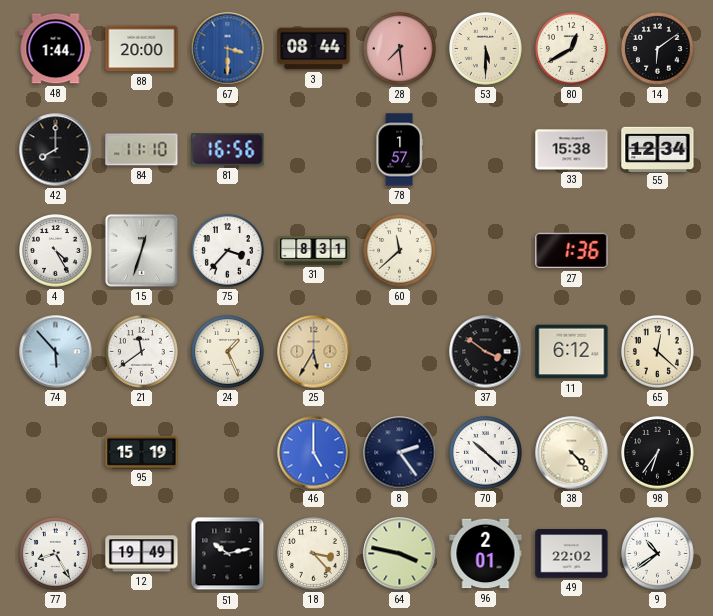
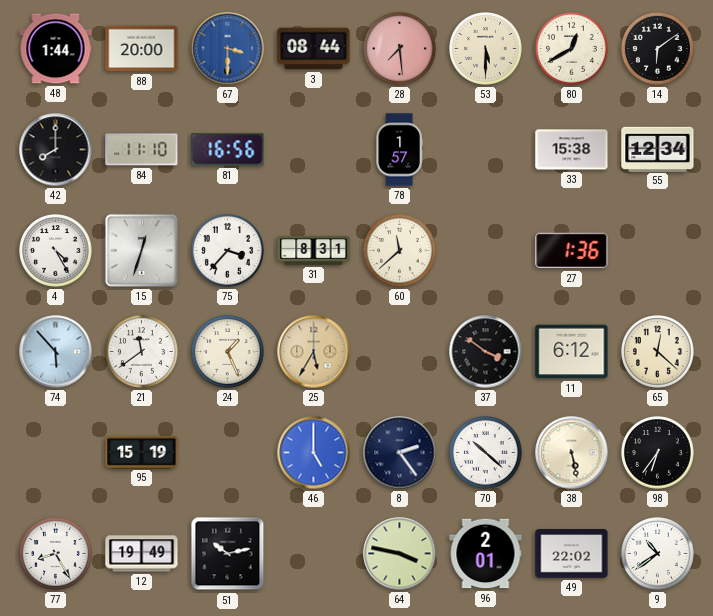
38: 4:23 -> 5:28 (572, 453)
18: 3:23 -> none (314, 554)
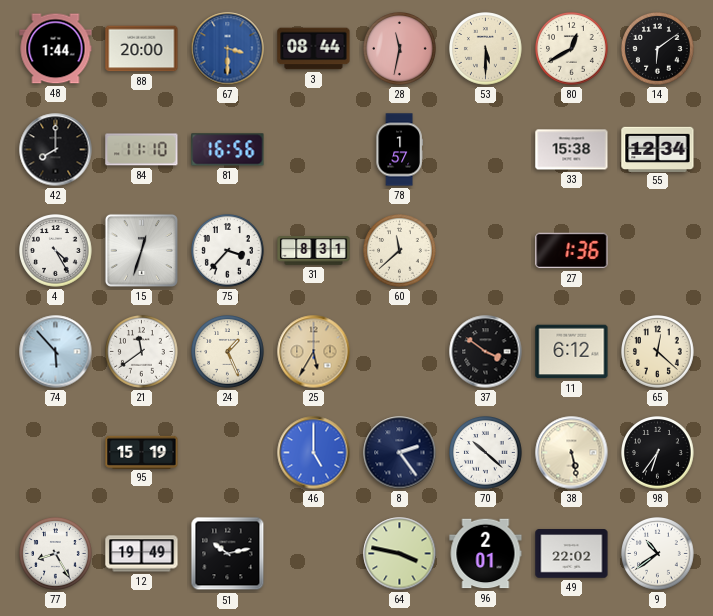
28: 7:29 -> 11:32 (400, 49)
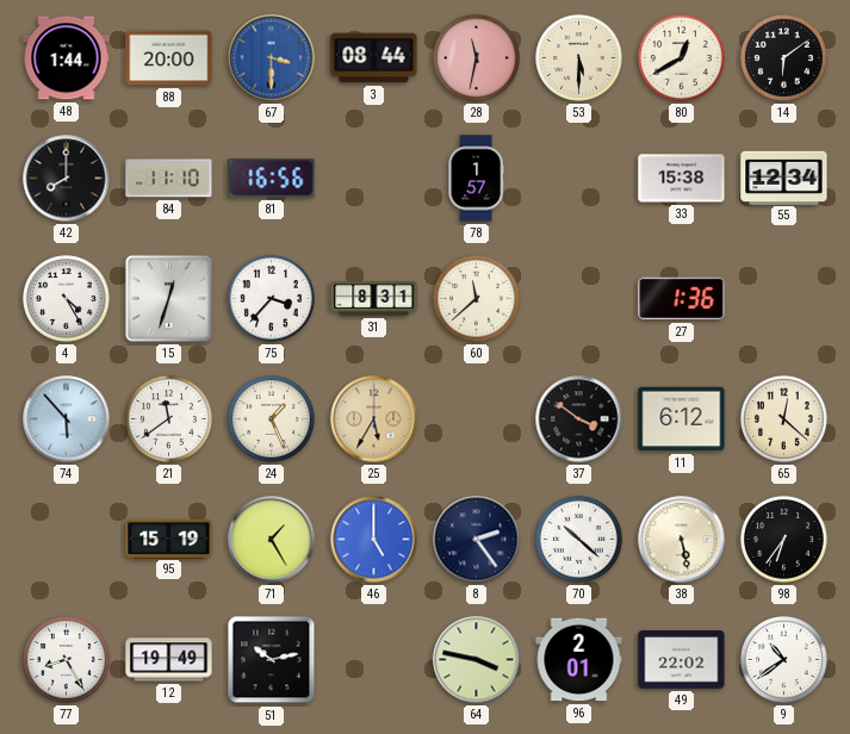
71: none -> 1:25 (272, 540)
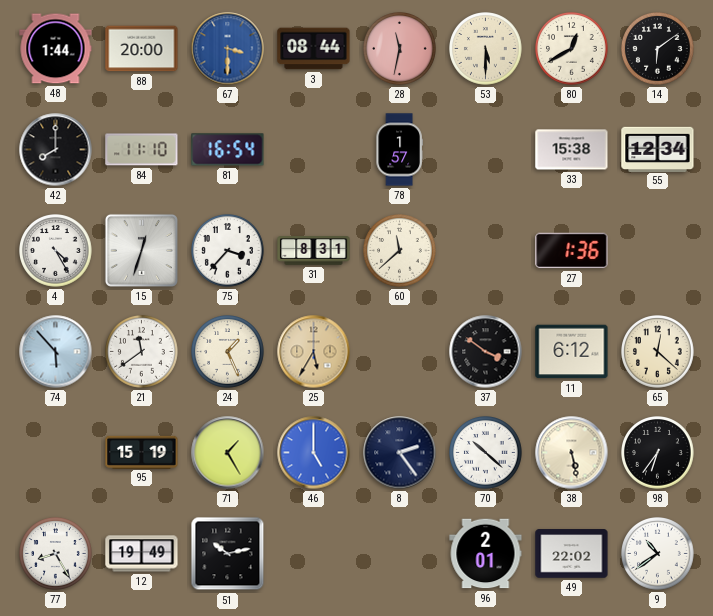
81: 16:56 -> 16:54 (228, 150)
64: 3:47 -> none (477, 660)
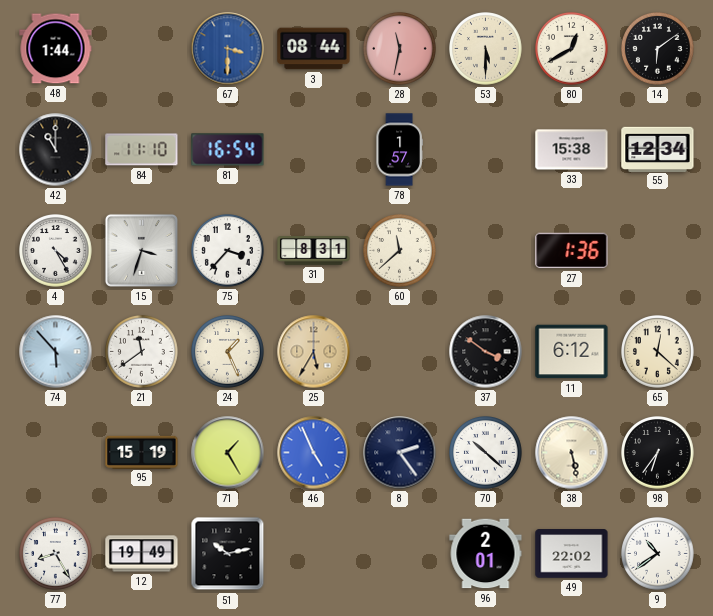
88: 20:00 -> none (142, 49)
42: 8:00 -> 11:00 (56, 150)
15: 12:33 -> 3:33 (141, 250)
46: 5:00 -> 4:56 (314, 453)
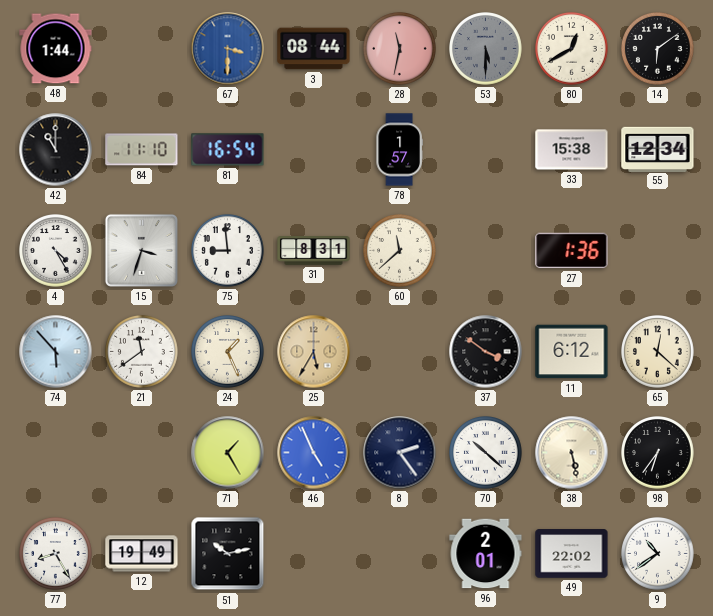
53 dial: cream -> grey (486, 49)
75: 3:37 -> 8:59 (228, 251)
95: 15:19 -> none (142, 452)
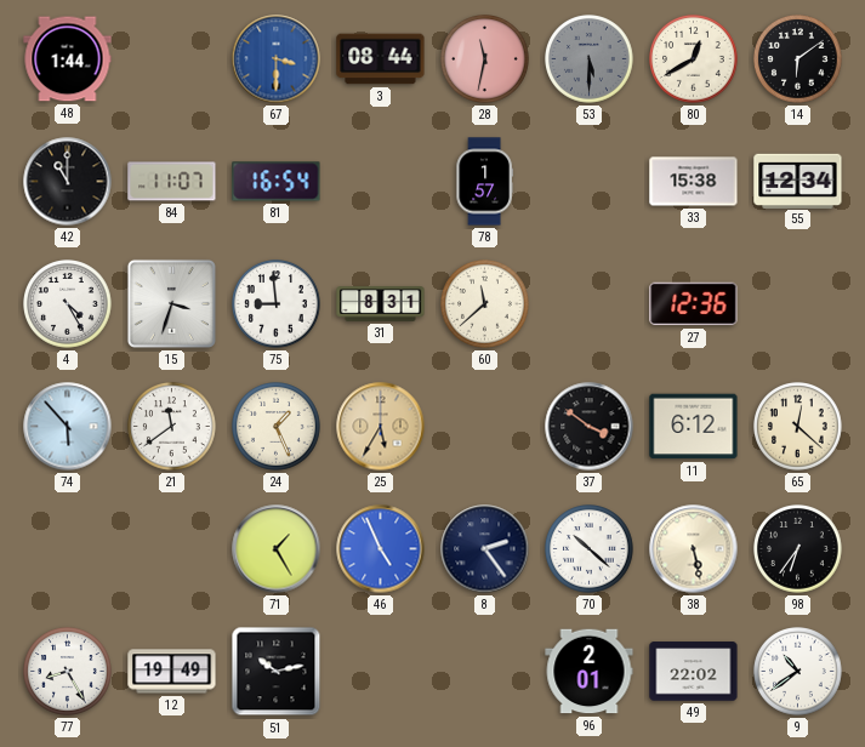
84: 11:10 -> 11:07 (172, 182)
27: 1:36 -> 12:36 (694, 304)
